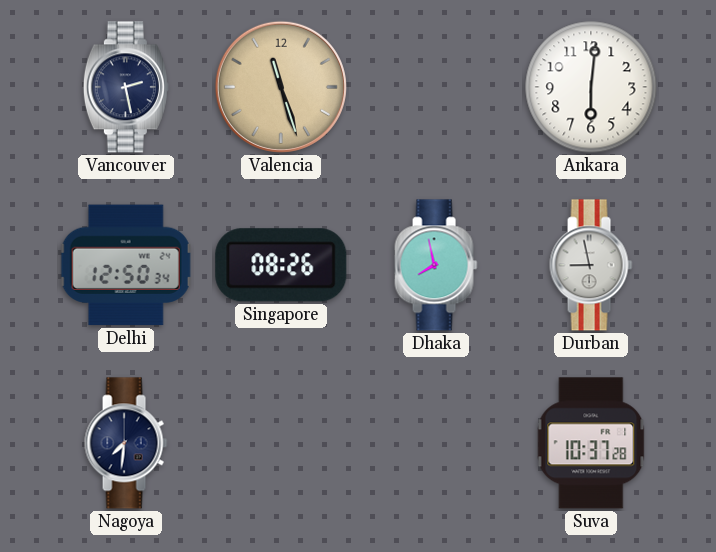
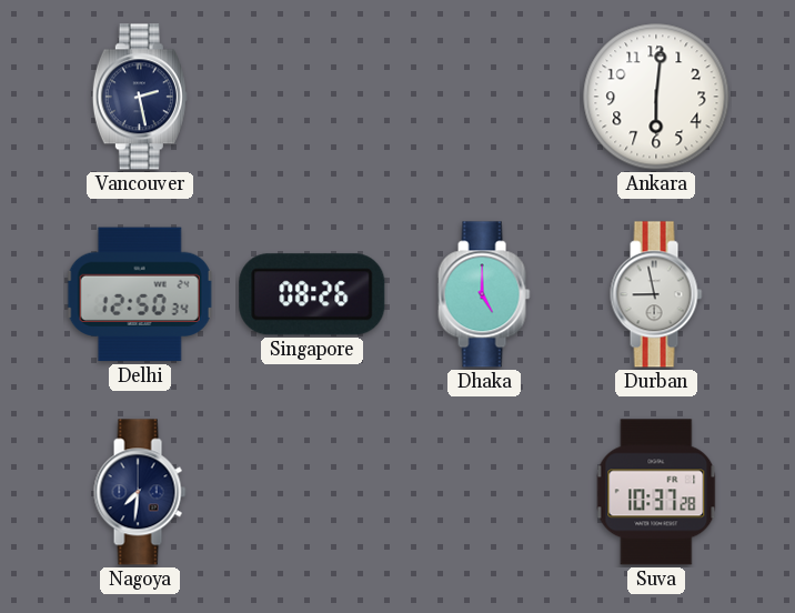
Valencia: 11:27 -> none (281, 87)
Dhaka: 7:58 -> 5:00 (484, 294)
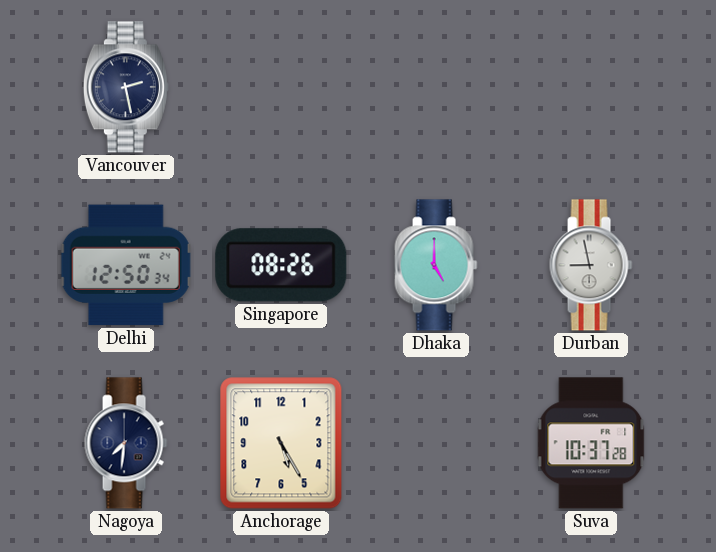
Ankara: 6:01 -> none (656, 97)
Anchorage: none -> 5:25 (281, 443)
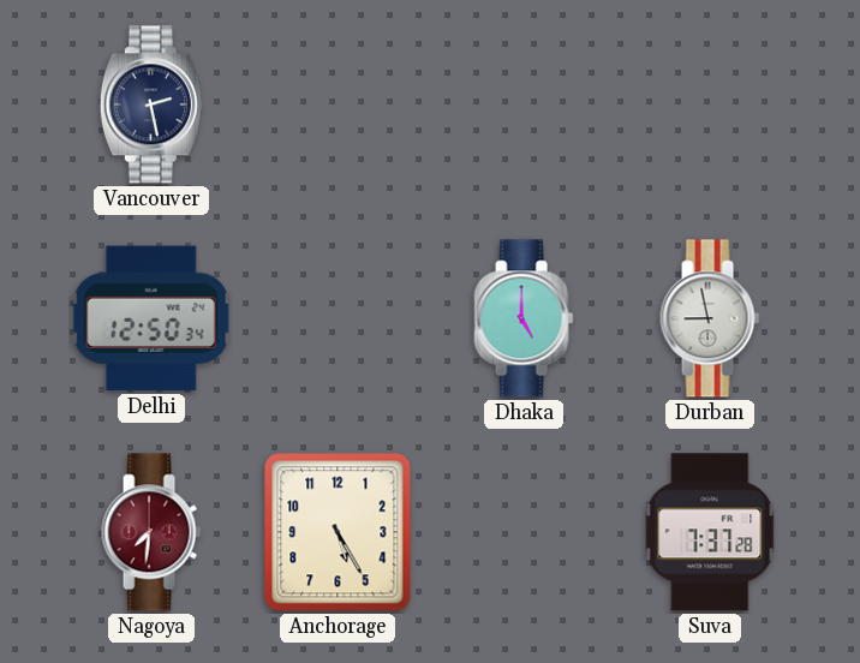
Singapore: 08:26 -> none (281, 265)
Nagoya dial: navy -> burgundy (151, 532)
Suva: 10:37 -> 7:37 (710, 532)
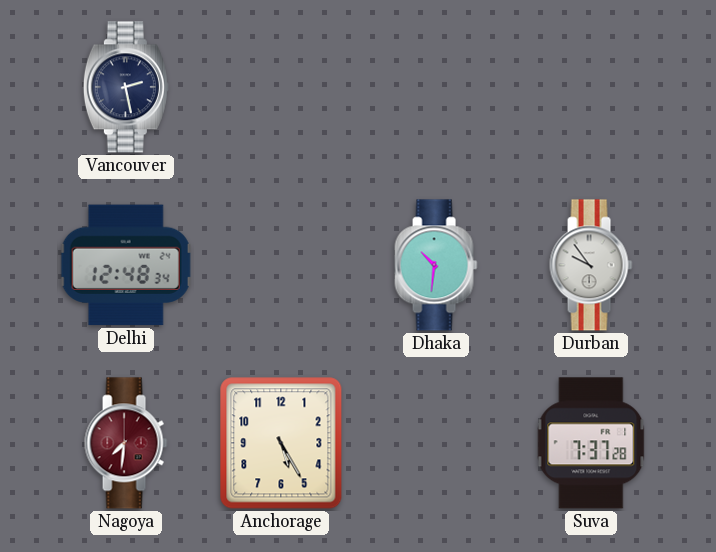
Delhi: 12:50 -> 12:48 (126, 265)
Dhaka: 5:00 -> 10:31 (436, 265)
Durban: 8:58 -> 9:54 (591, 265)
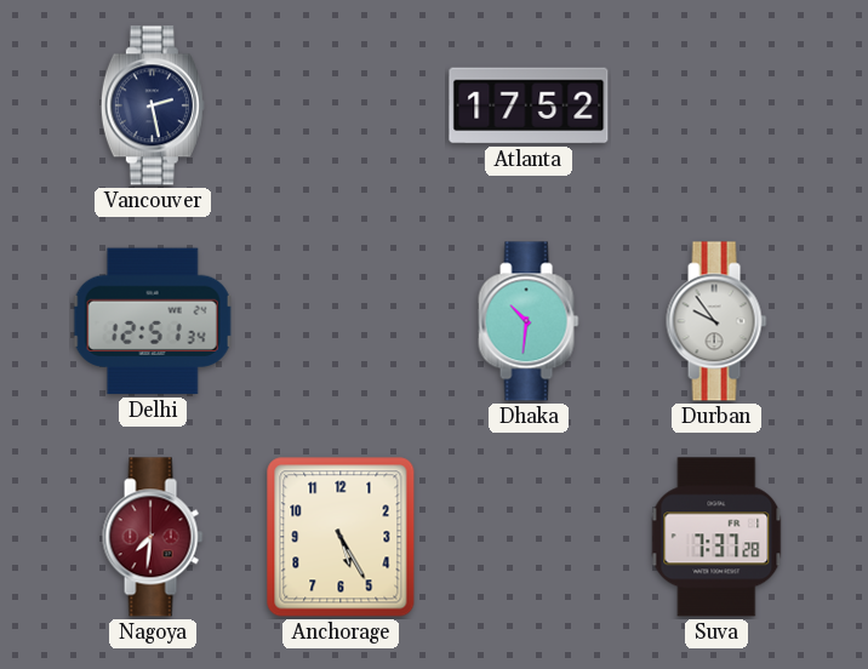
Atlanta: none -> 17:52 (529, 105)
Delhi: 12:48 -> 12:51 (153, 321)
